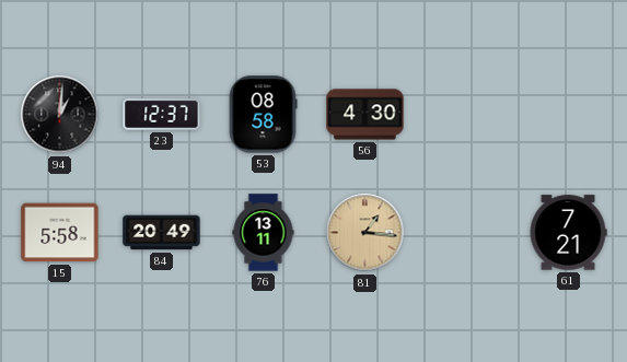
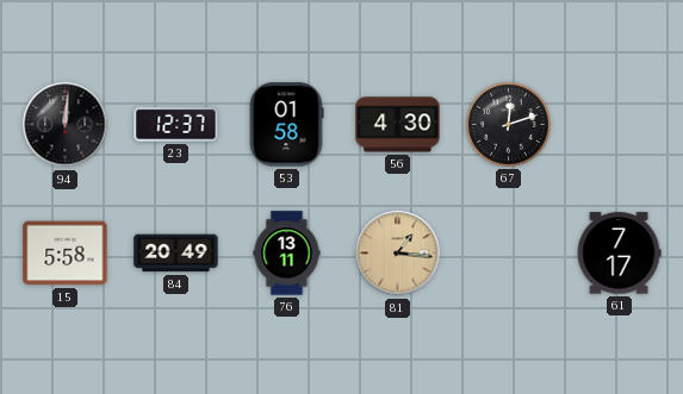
94: 1:01 -> 12:01 (66, 125)
53: 08:58 -> 01:58 (286, 125)
67: none -> 12:12 (509, 125)
61: 7:21 -> 7:17 (619, 254)
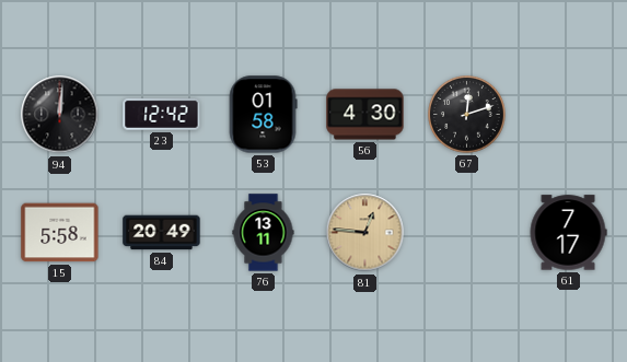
23: 12:37 -> 12:42 (162, 115)
81: 1:16 -> 12:46 (365, 233)
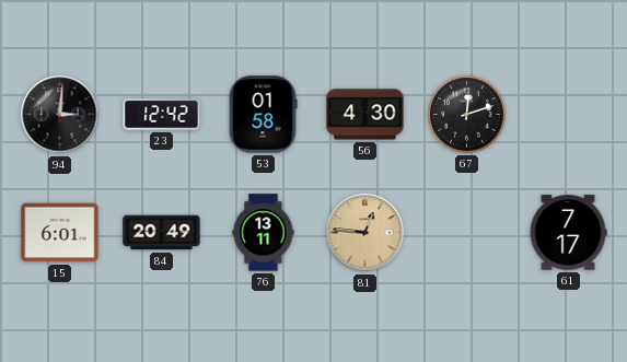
94: 12:01 -> 3:01 (60, 115)
15: 5:58 -> 6:01 (60, 233)
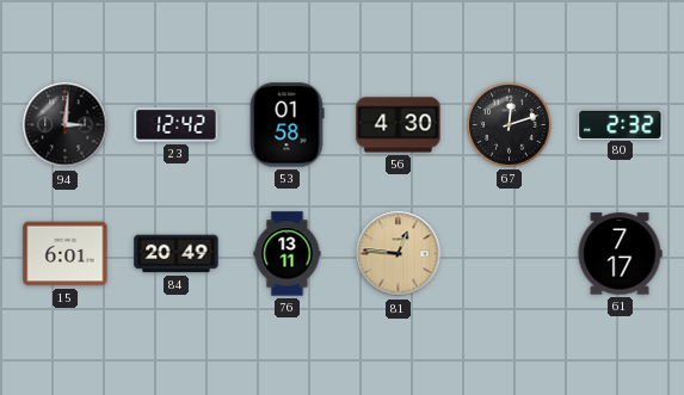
80: none -> 2:32 (621, 124)
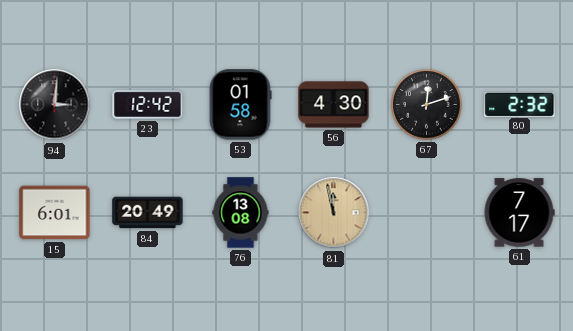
76: 13:11 -> 13:08 (241, 213)
81: 12:46 -> 11:58 (334, 213)
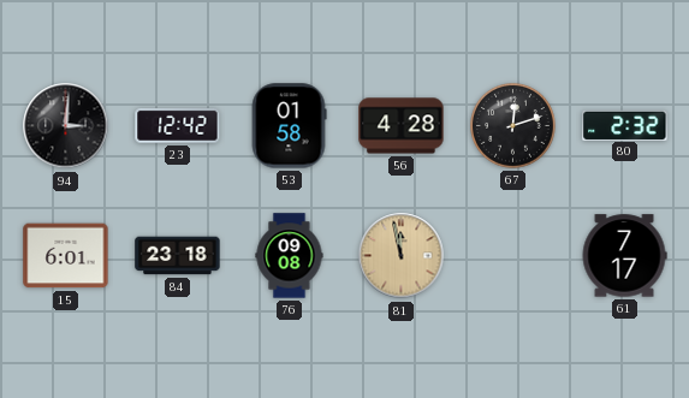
56: 4:30 -> 4:28 (402, 126)
84: 20:49 -> 23:18 (178, 256)
76: 13:08 -> 09:08 (290, 256)
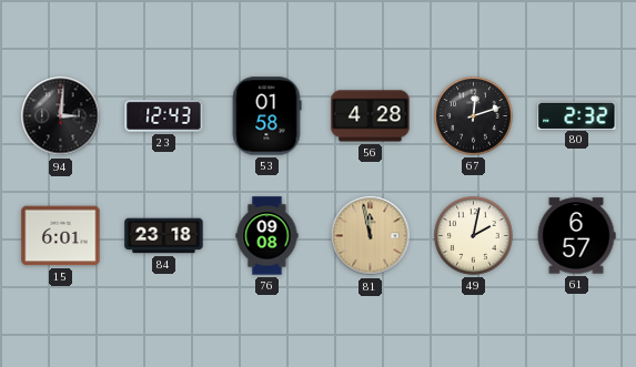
23: 12:42 -> 12:43 (164, 116)
49: none -> 2:02 (474, 236)
61: 7:17 -> 6:57 (576, 236)
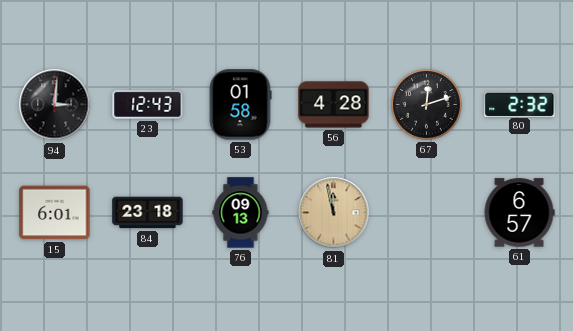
76: 09:08 -> 09:13 (241, 213)
49: 2:02 -> none (474, 236)
